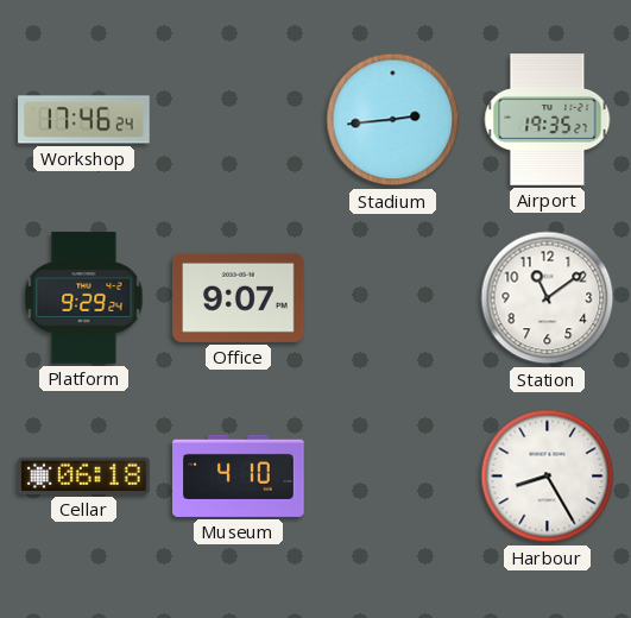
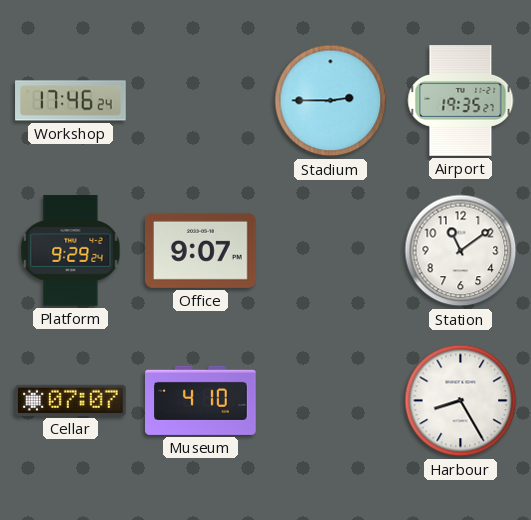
Stadium: 2:44 -> 2:45 (331, 101)
Cellar: 06:18 -> 07:07 (71, 400)
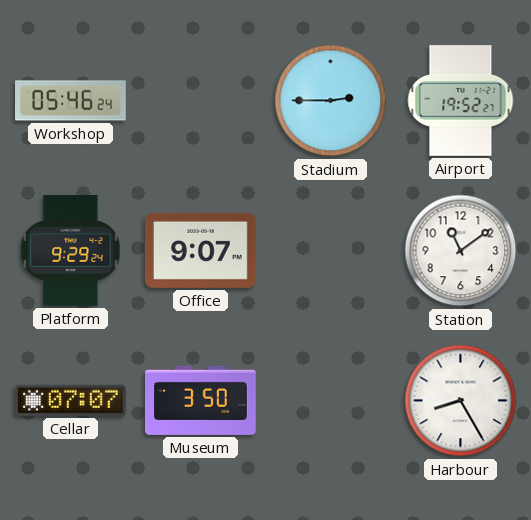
Workshop: 17:46 -> 05:46 (71, 101)
Airport: 19:35 -> 19:52 (461, 101)
Museum: 4:10 -> 3:50 (201, 400)
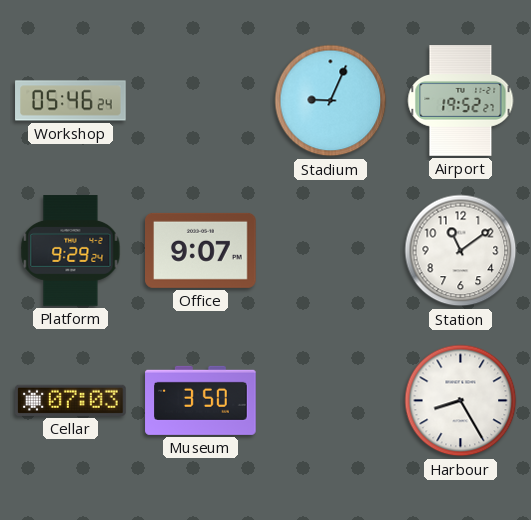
Stadium: 2:45 -> 9:04 (331, 101)
Cellar: 07:07 -> 07:03 (71, 400)
